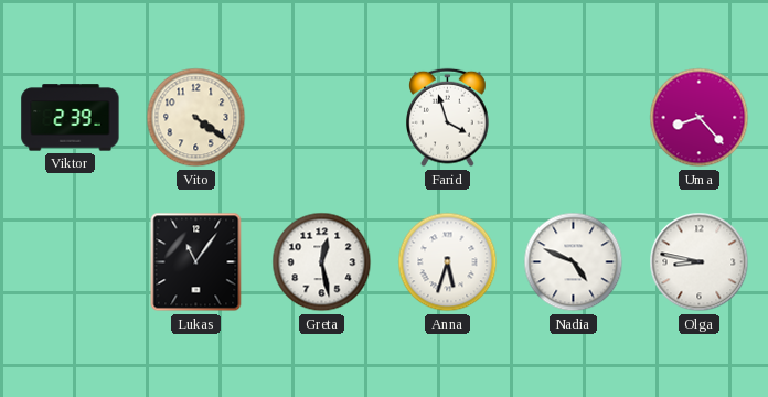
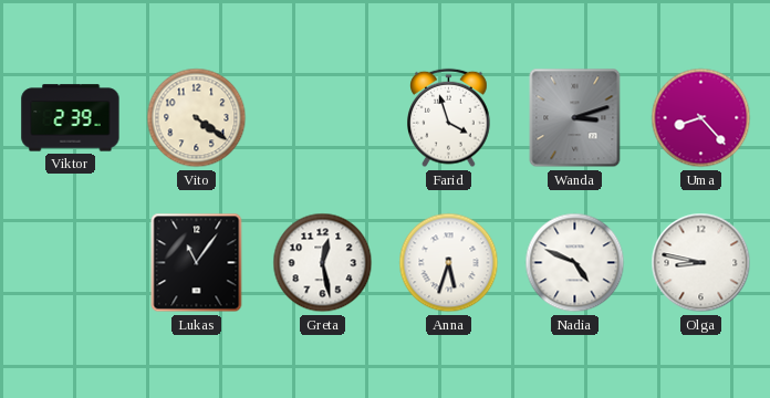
Wanda: none -> 3:12 (575, 118)
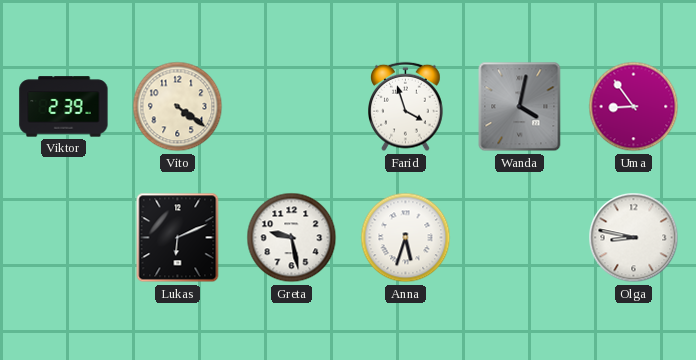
Wanda: 3:12 -> 4:02 (520, 107)
Uma: 8:23 -> 8:54 (634, 107)
Lukas: 11:06 -> 6:11 (178, 238)
Greta: 12:28 -> 9:28 (292, 238)
Nadia: 4:49 -> none (575, 263)
